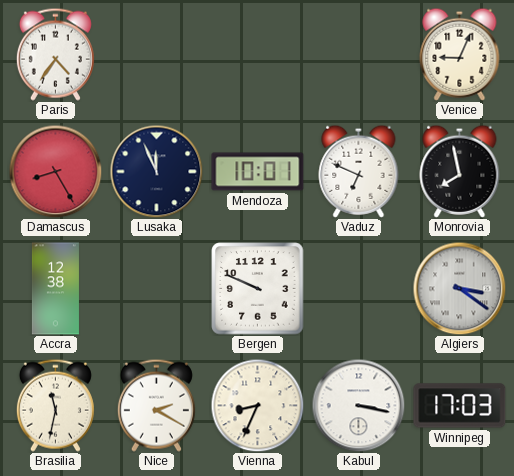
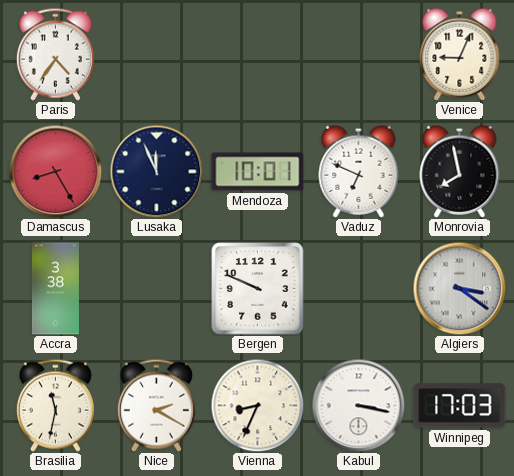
Accra: 12:38 -> 3:38 (55, 289)
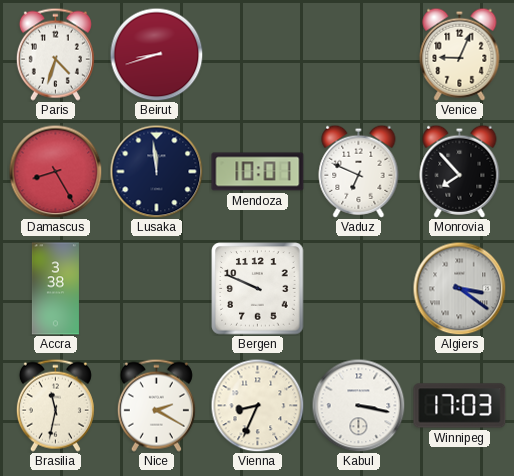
Paris: 4:36 -> 4:33 (55, 54)
Beirut: none -> 8:42 (156, 54)
Lusaka: 11:56 -> 11:59 (156, 171)
Monrovia: 7:58 -> 7:53 (460, 171)
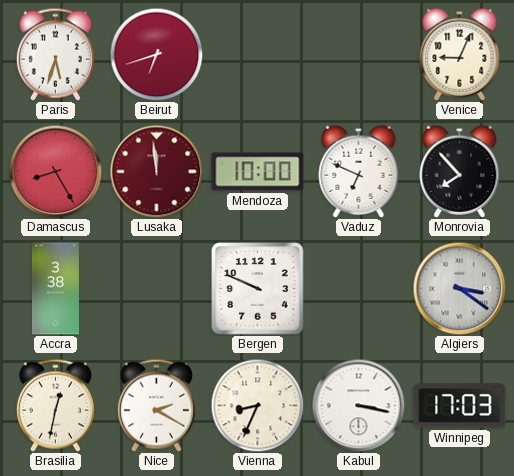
Paris: 4:33 -> 5:33 (55, 54)
Beirut: 8:42 -> 6:42 (156, 54)
Lusaka dial: navy -> burgundy (156, 171)
Mendoza: 10:01 -> 10:00 (258, 172)
Brasilia: 11:32 -> 12:32 (55, 405)
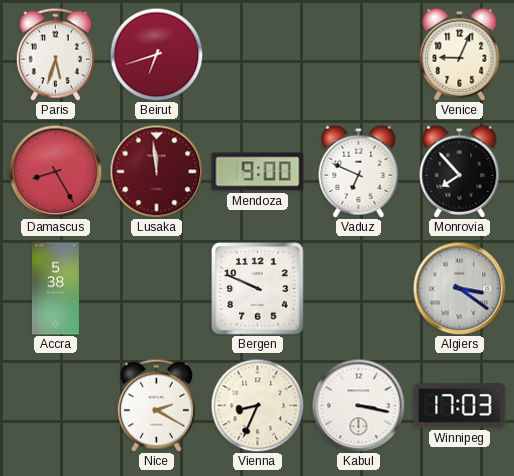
Mendoza: 10:00 -> 9:00 (258, 172)
Accra: 3:38 -> 5:38 (55, 289)
Brasilia: 12:32 -> none (55, 405)
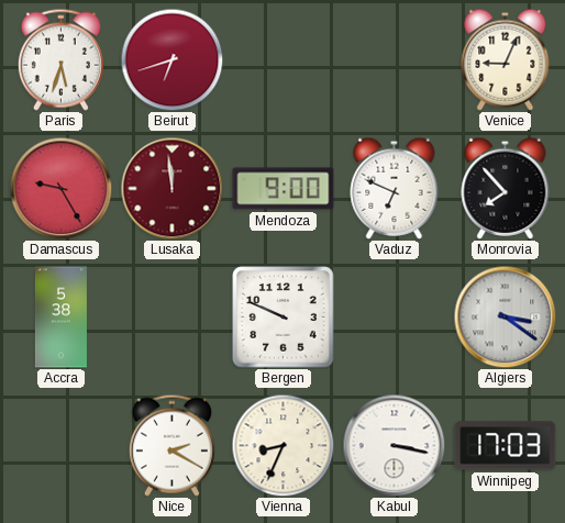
Damascus: 8:25 -> 9:25 (60, 188)
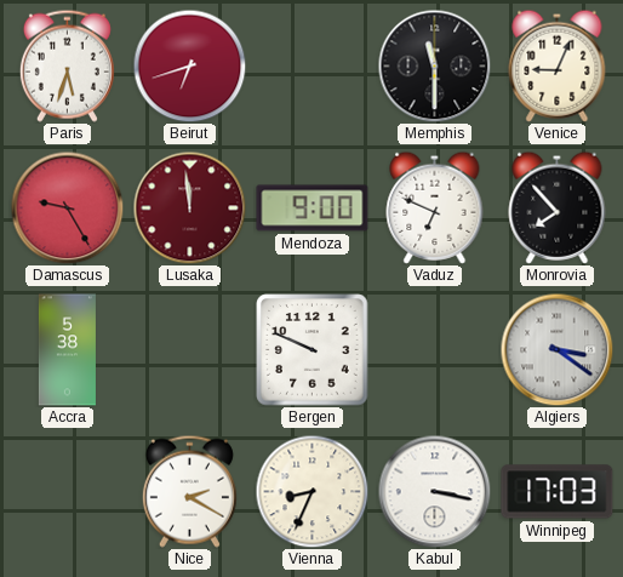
Memphis: none -> 11:30 (434, 65)
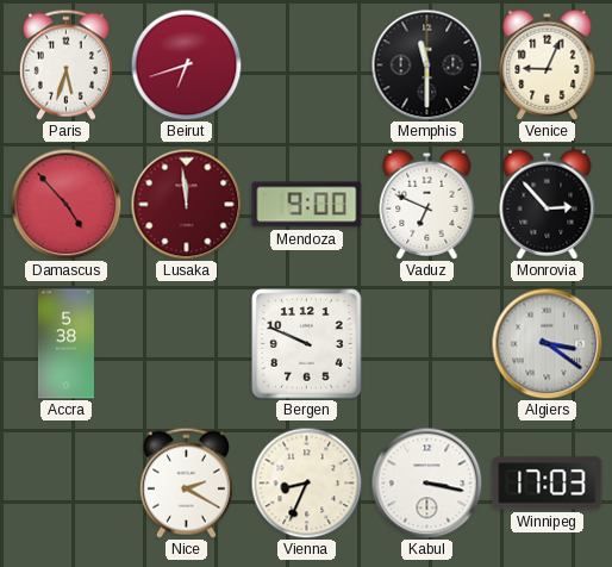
Damascus: 9:25 -> 4:53 (65, 204)
Monrovia: 7:53 -> 2:53 (548, 204)
